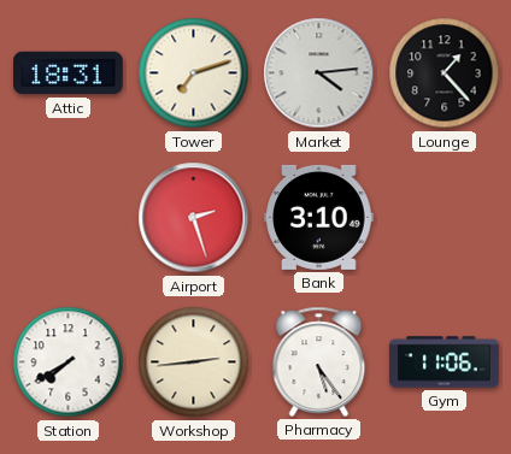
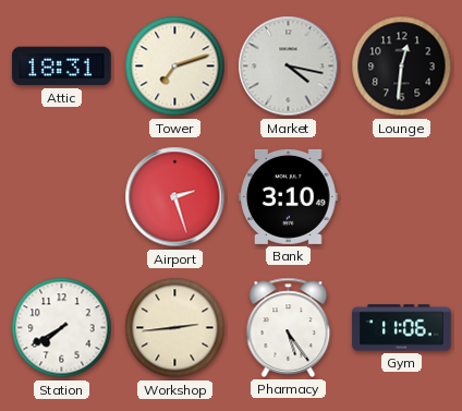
Market: 4:14 -> 4:17 (289, 67)
Lounge: 1:23 -> 12:31 (402, 67)
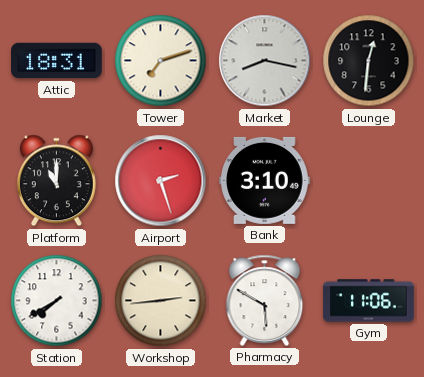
Market: 4:17 -> 8:17 (265, 61)
Platform: none -> 11:00 (56, 181)
Pharmacy: 5:24 -> 5:50 (265, 300)
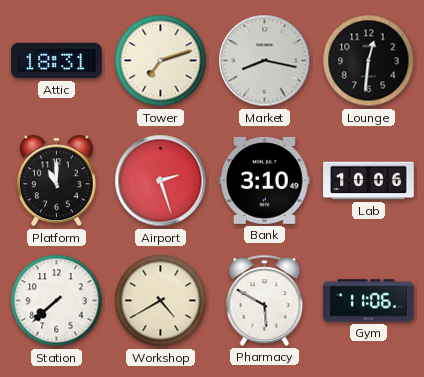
Lab: none -> 10:06 (369, 181)
Station: 7:40 -> 7:38 (57, 301)
Workshop: 2:44 -> 4:40 (161, 301)
